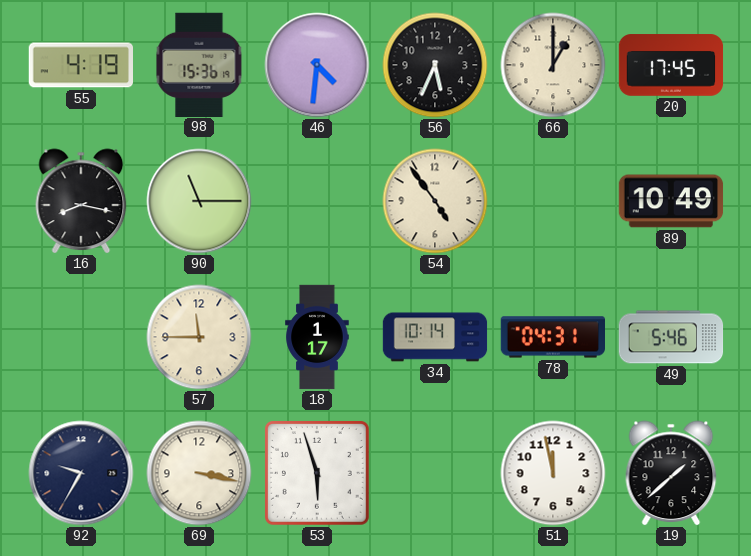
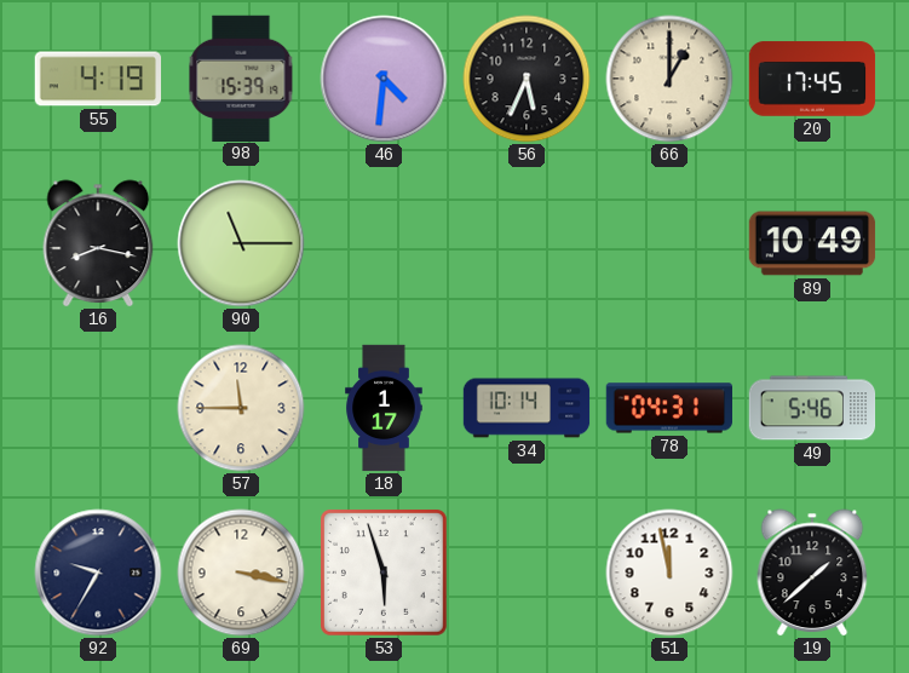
98: 15:36 -> 15:39 (241, 77)
54: 4:54 -> none (435, 201)
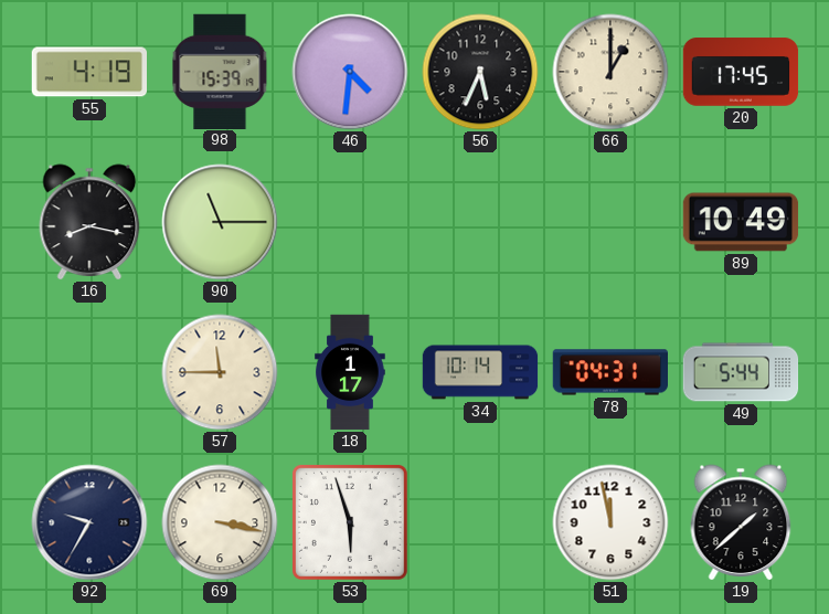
49: 5:46 -> 5:44 (741, 372)
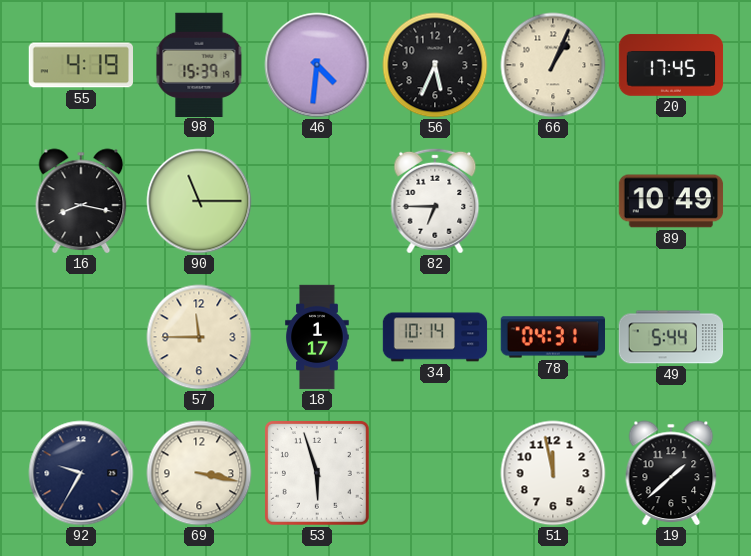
66: 1:00 -> 1:04 (553, 65)
82: none -> 6:45 (435, 201)
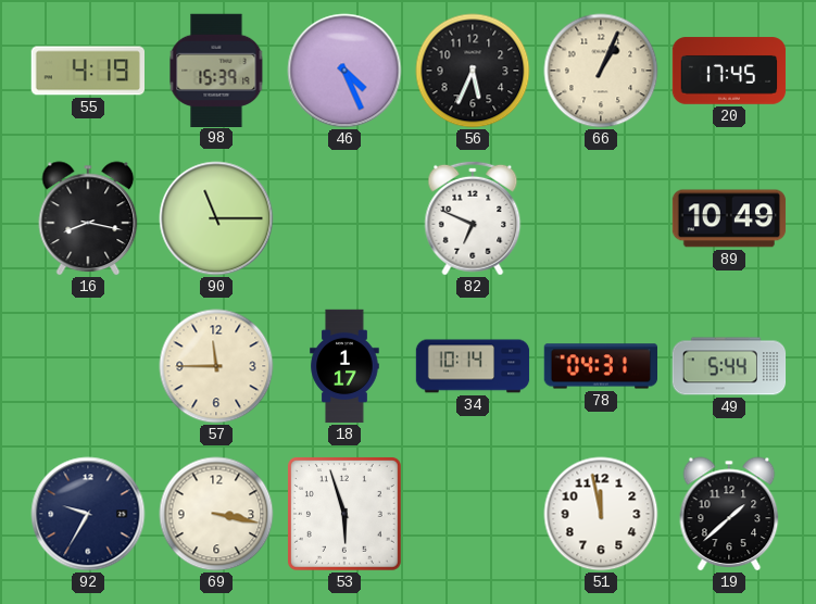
46: 4:31 -> 4:26 (344, 71)
82: 6:45 -> 6:49 (473, 218)
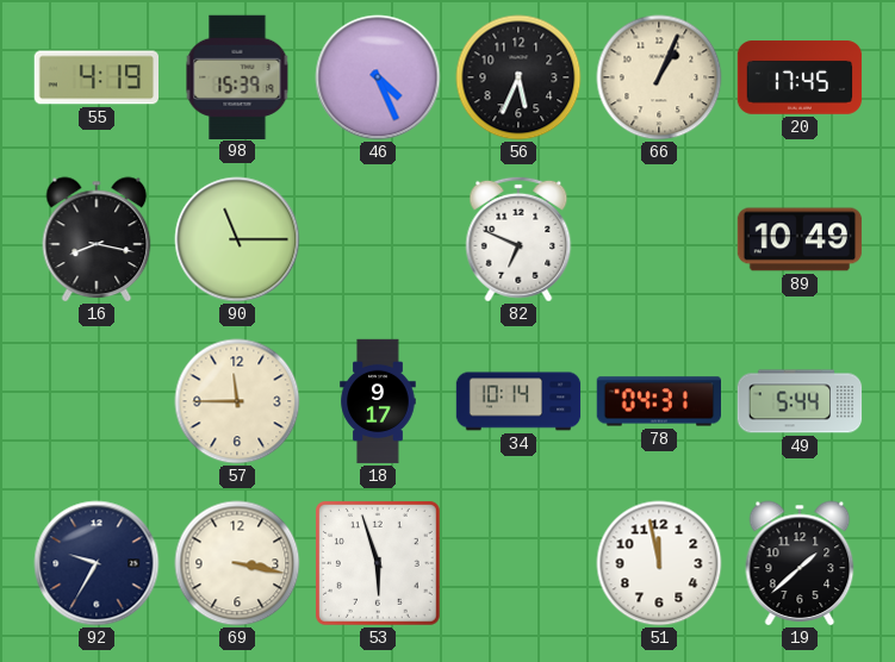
18: 1:17 -> 9:17 (378, 401)
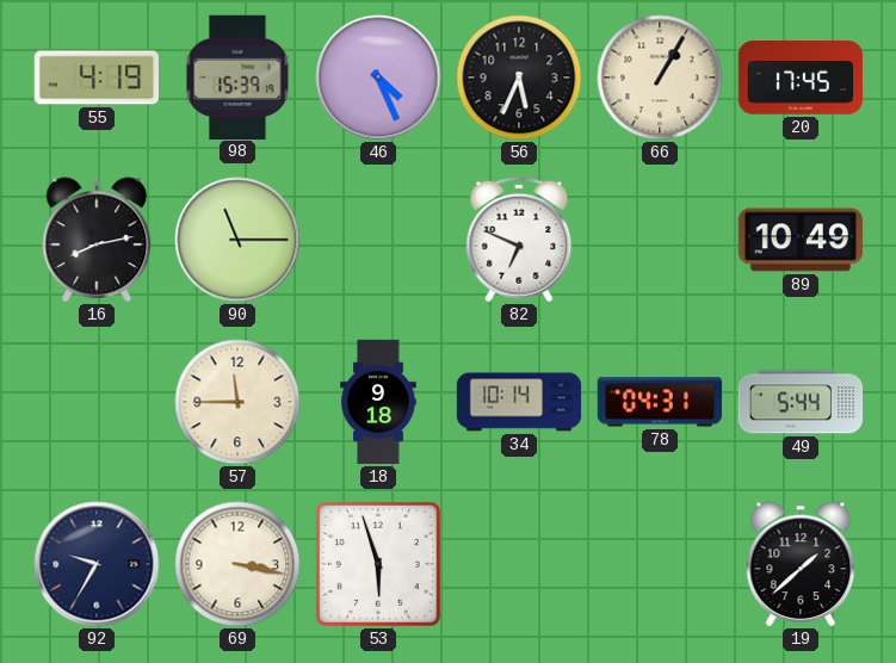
66: 1:04 -> 1:05 (660, 78)
16: 8:17 -> 8:13 (97, 240)
18: 9:17 -> 9:18 (378, 402)
51: 11:58 -> none (659, 563)
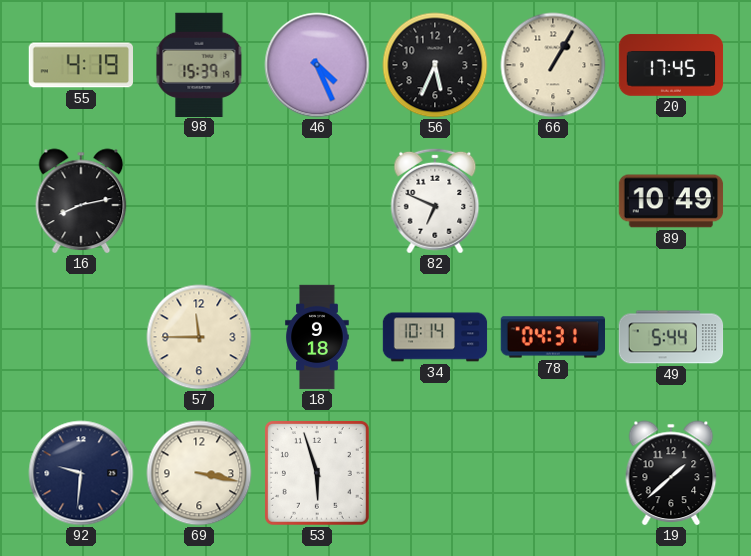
90: 11:15 -> none (237, 240)
92: 9:35 -> 9:31 (81, 473)
